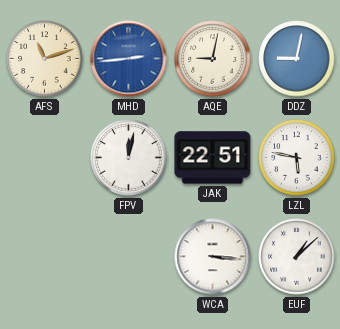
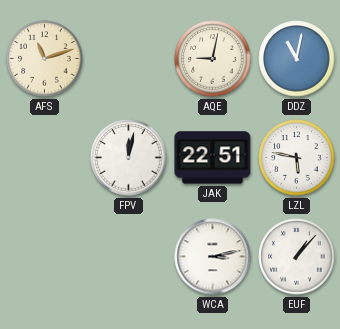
MHD: 2:44 -> none (129, 59)
DDZ: 9:02 -> 11:02 (297, 59)
WCA: 3:16 -> 3:13 (213, 257)
EUF: 1:08 -> 1:07 (297, 257)
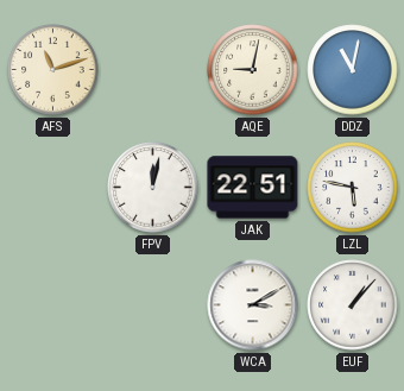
WCA: 3:13 -> 3:10 (253, 305)
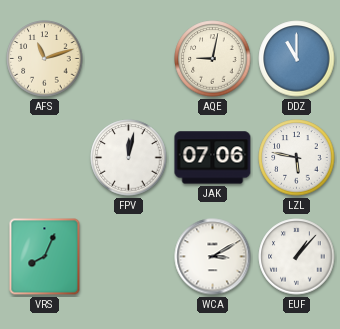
DDZ: 11:02 -> 11:00 (297, 59)
JAK: 22:51 -> 07:06 (213, 158)
VRS: none -> 8:04 (45, 257)
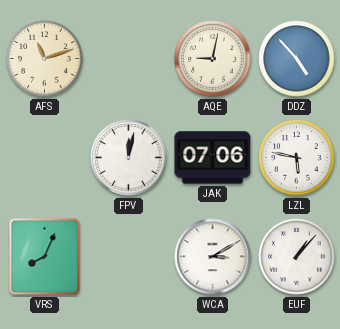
DDZ: 11:00 -> 4:53 (297, 59)
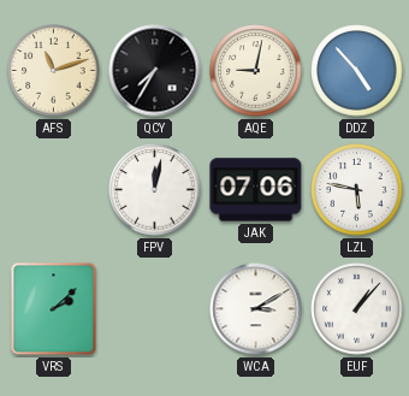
QCY: none -> 7:35 (155, 71)
VRS: 8:04 -> 2:08 (54, 309)
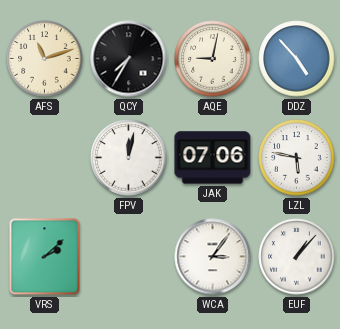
WCA: 3:10 -> 3:06 (213, 257)
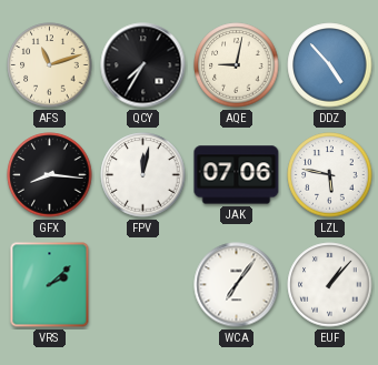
GFX: none -> 8:16 (50, 175)
WCA: 3:06 -> 7:06 (237, 285)
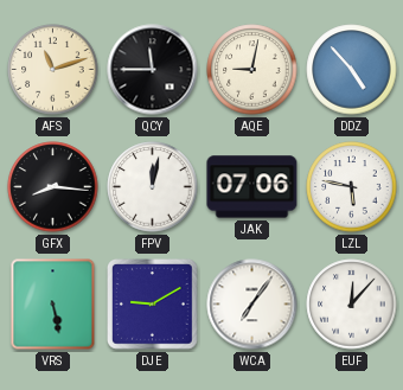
QCY: 7:35 -> 11:45 (153, 70)
VRS: 2:08 -> 5:28 (53, 305)
DJE: none -> 9:10 (153, 305)
EUF: 1:07 -> 12:07 (352, 305)
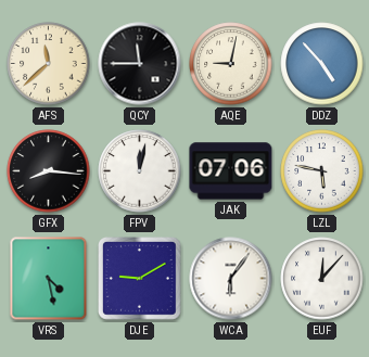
AFS: 11:12 -> 11:38 (49, 64)
VRS: 5:28 -> 4:28 (49, 279)
WCA: 7:06 -> 6:06 (231, 279)
